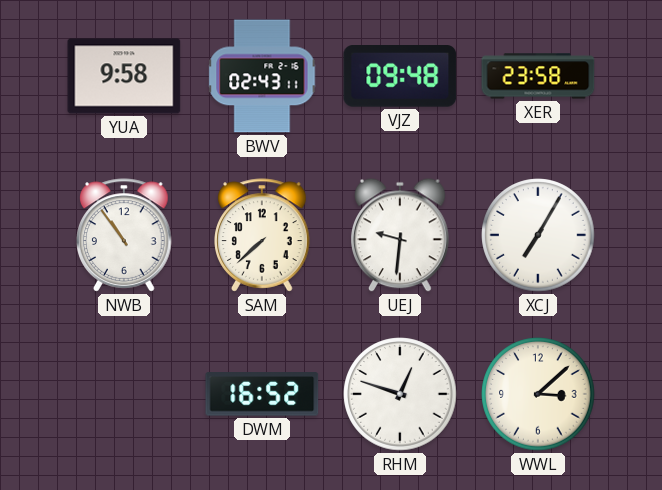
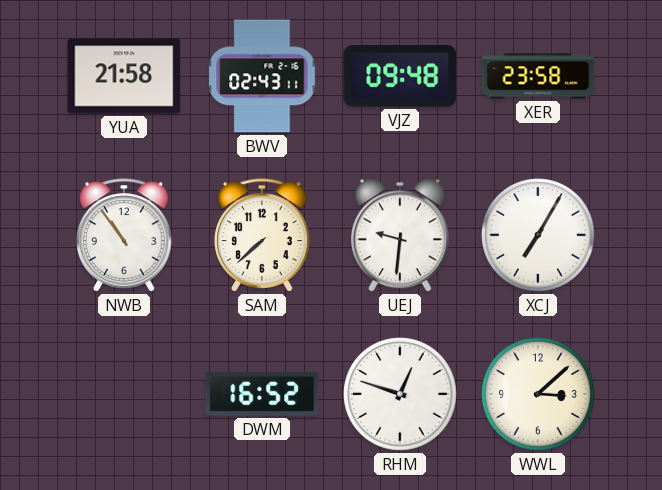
YUA: 9:58 -> 21:58 (124, 76)
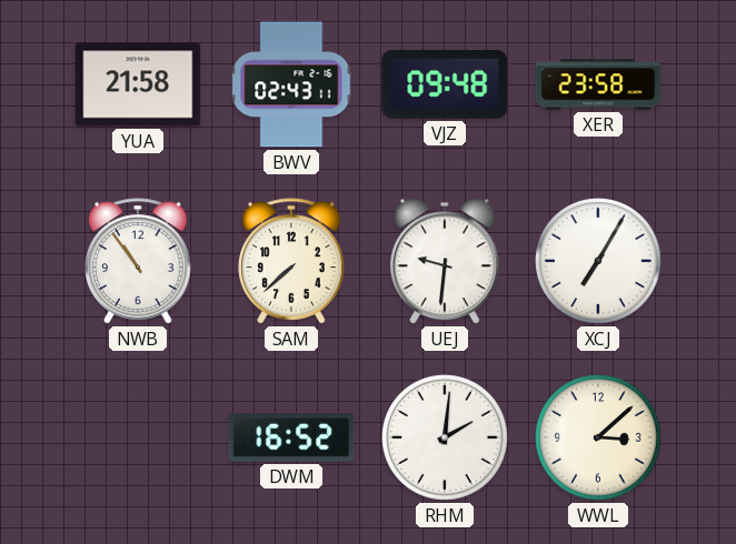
RHM: 12:48 -> 2:01 (445, 437)
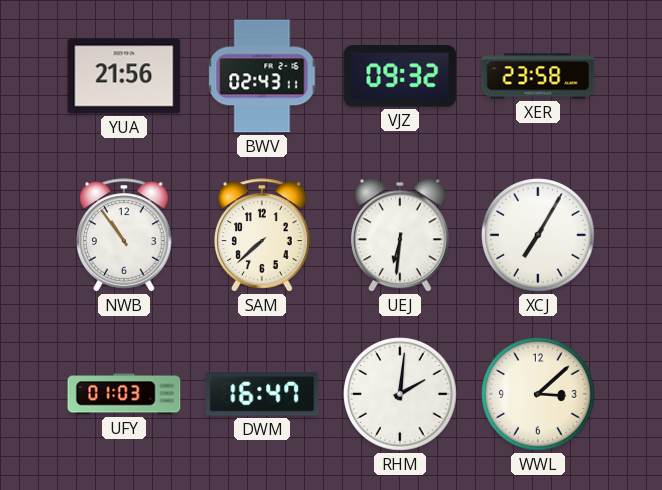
YUA: 21:58 -> 21:56 (124, 76)
VJZ: 09:48 -> 09:32 (400, 77)
UEJ: 9:31 -> 6:31 (401, 235)
UFY: none -> 01:03 (124, 394)
DWM: 16:52 -> 16:47 (262, 394)
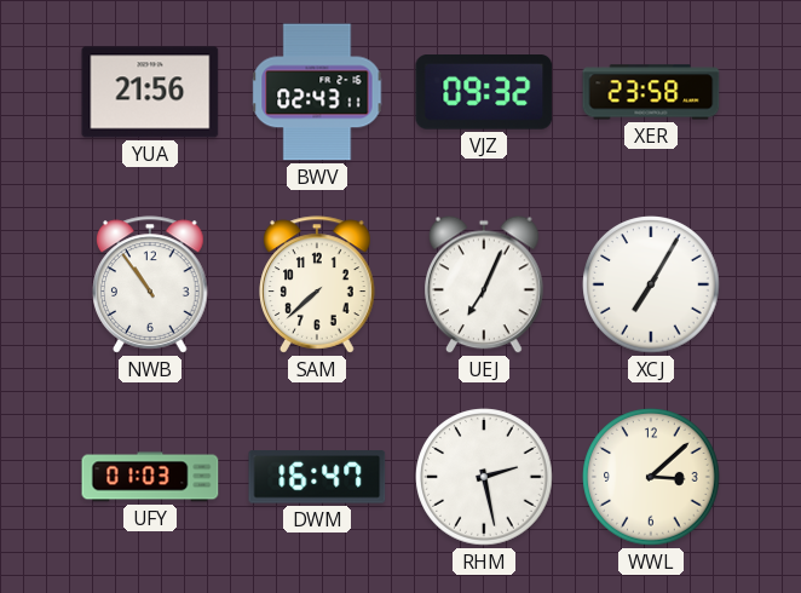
UEJ: 6:31 -> 7:04 (485, 284)
RHM: 2:01 -> 2:28 (484, 477)
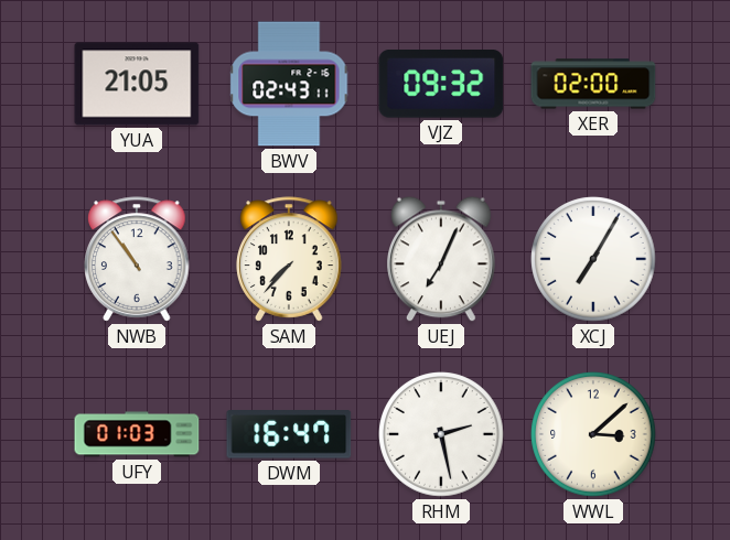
YUA: 21:56 -> 21:05 (137, 84)
XER: 23:58 -> 02:00 (593, 84)
SAM: 7:38 -> 7:37 (289, 259)
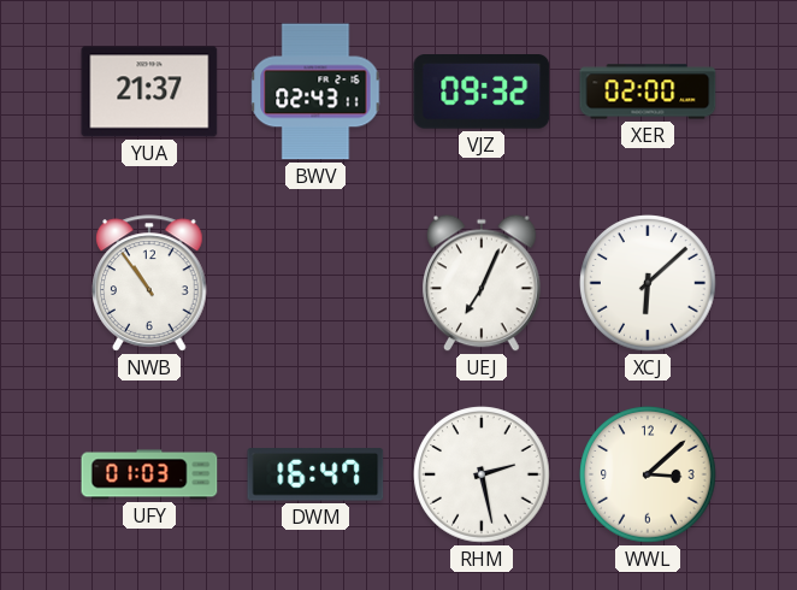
YUA: 21:05 -> 21:37 (149, 92)
SAM: 7:37 -> none (289, 259)
XCJ: 7:05 -> 6:08 (648, 283)
